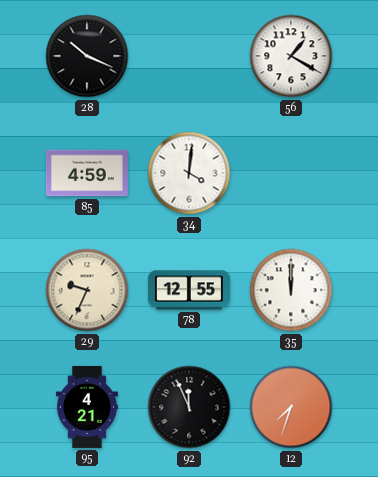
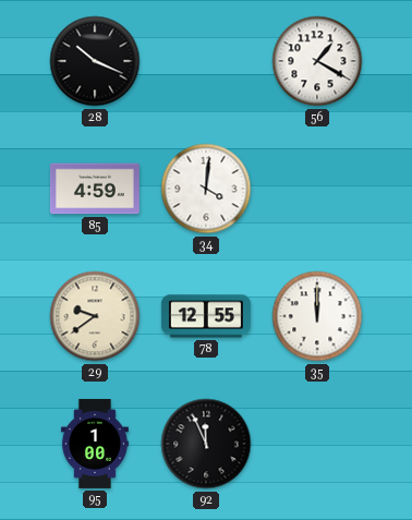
29: 9:34 -> 9:39 (95, 316)
95: 4:21 -> 1:00 (95, 444)
12: 7:33 -> none (291, 407)
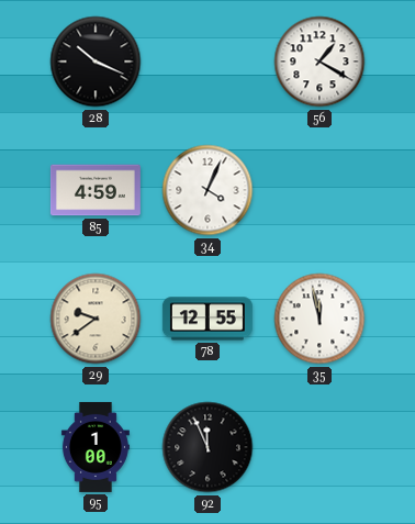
34: 4:01 -> 4:04 (207, 190)
35: 12:00 -> 11:58 (319, 319)
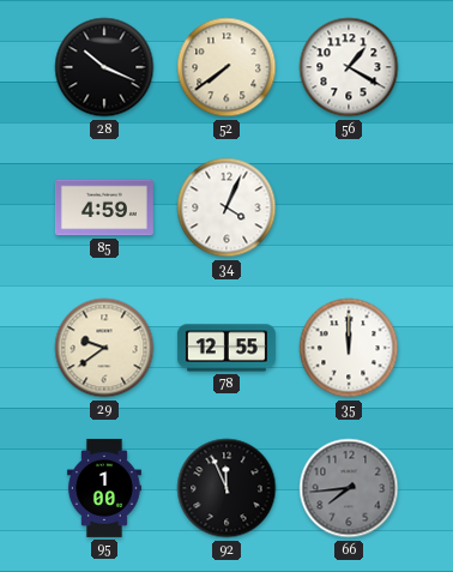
52: none -> 7:39 (226, 67)
35: 11:58 -> 12:00 (349, 348)
66: none -> 7:44 (349, 488)
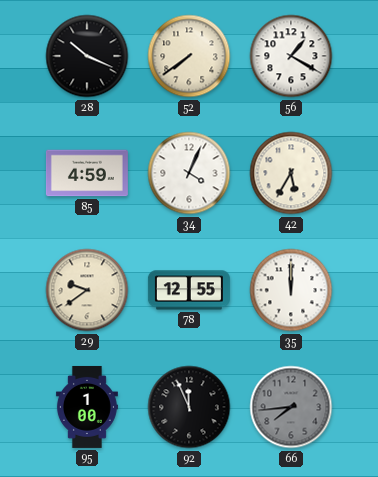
42: none -> 5:35 (291, 173)
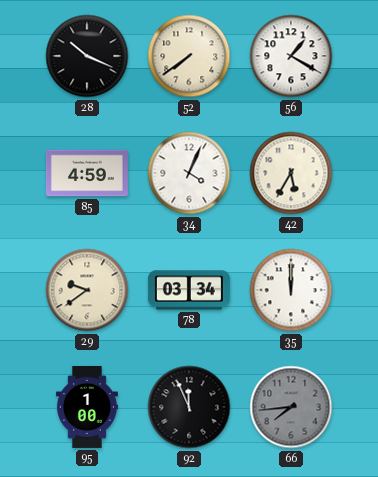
78: 12:55 -> 03:34 (189, 290)
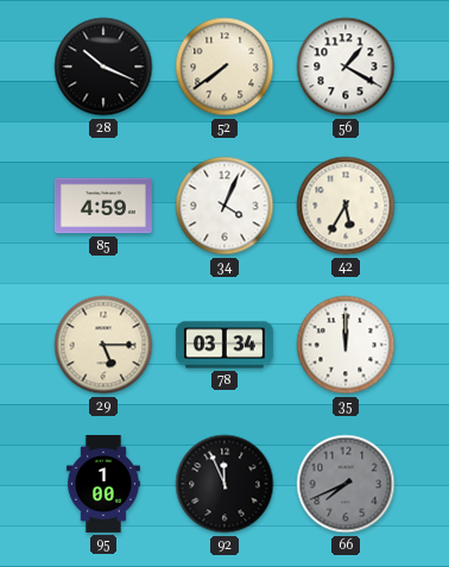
29: 9:39 -> 5:15 (103, 345)
66: 7:44 -> 7:41 (346, 484)
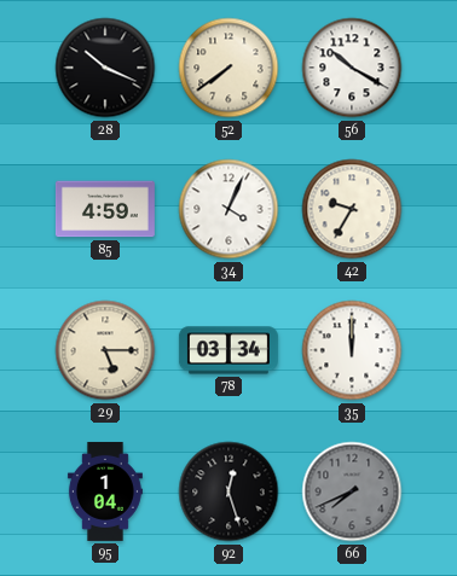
56: 1:20 -> 10:20 (352, 68)
42: 5:35 -> 9:35 (352, 209)
95: 1:00 -> 1:04 (105, 491)
92: 11:56 -> 12:27 (228, 491)
